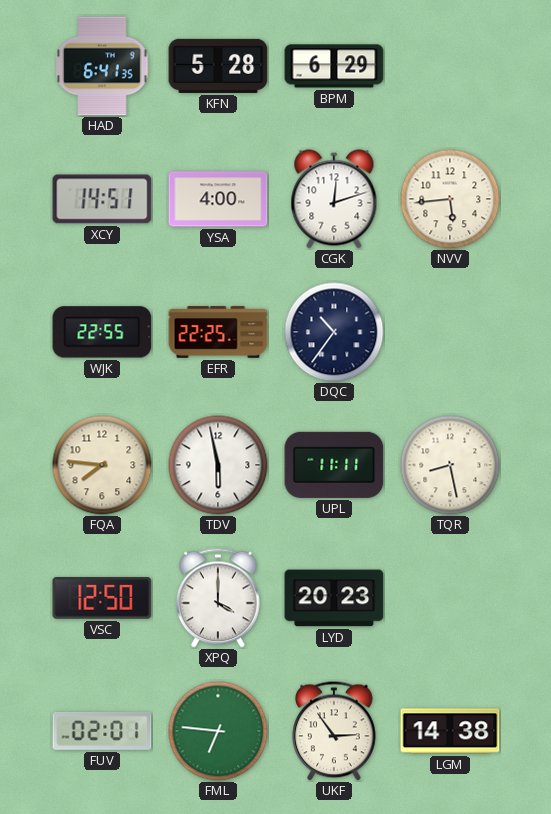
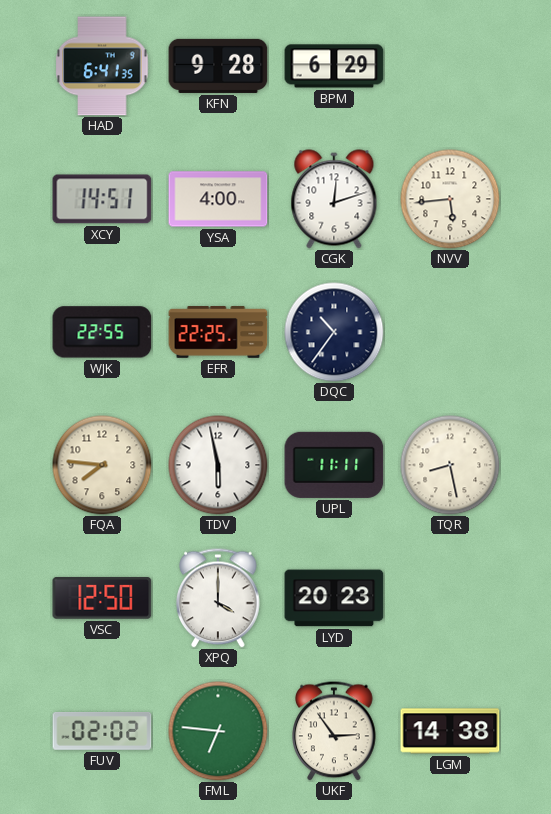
KFN: 5:28 -> 9:28 (218, 66)
FUV: 02:01 -> 02:02 (102, 732)
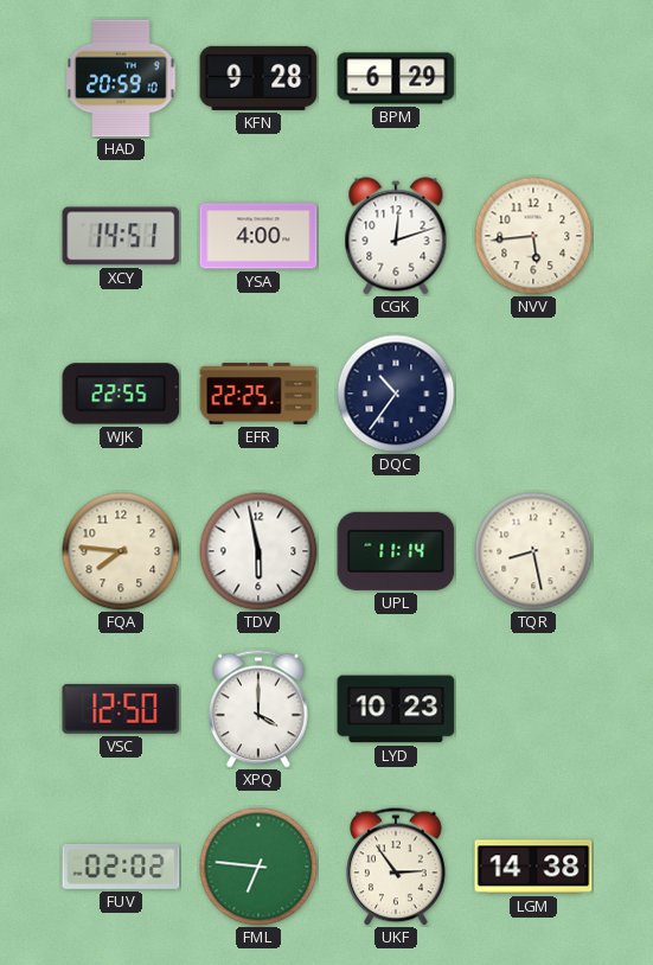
HAD: 6:41 -> 20:59 (121, 78)
UPL: 11:11 -> 11:14 (396, 551)
LYD: 20:23 -> 10:23 (396, 709)
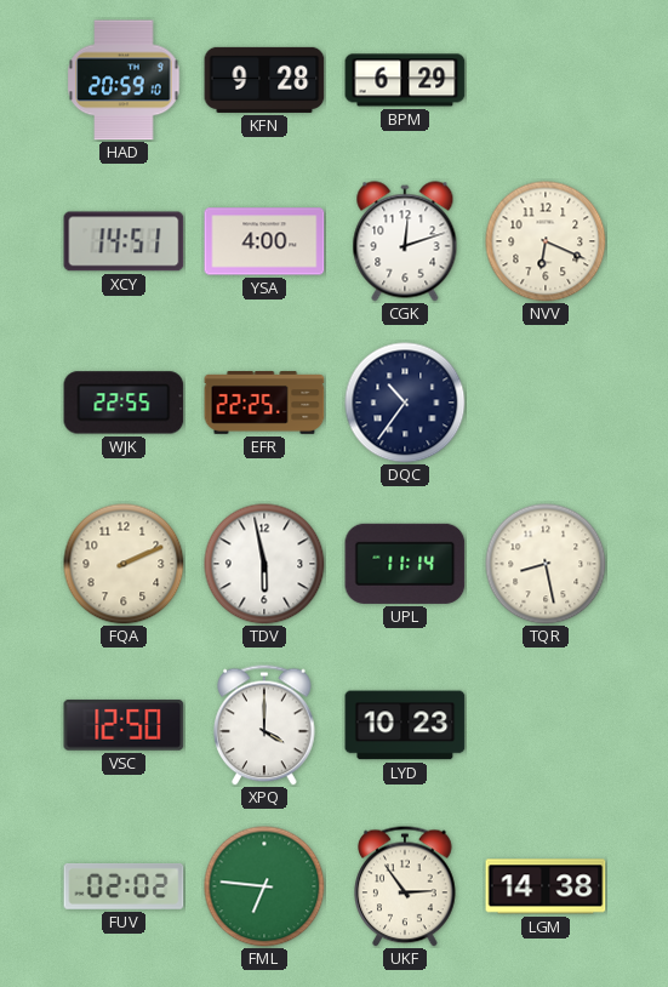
NVV: 5:44 -> 6:19 (546, 241)
FQA: 7:46 -> 2:11 (124, 564)
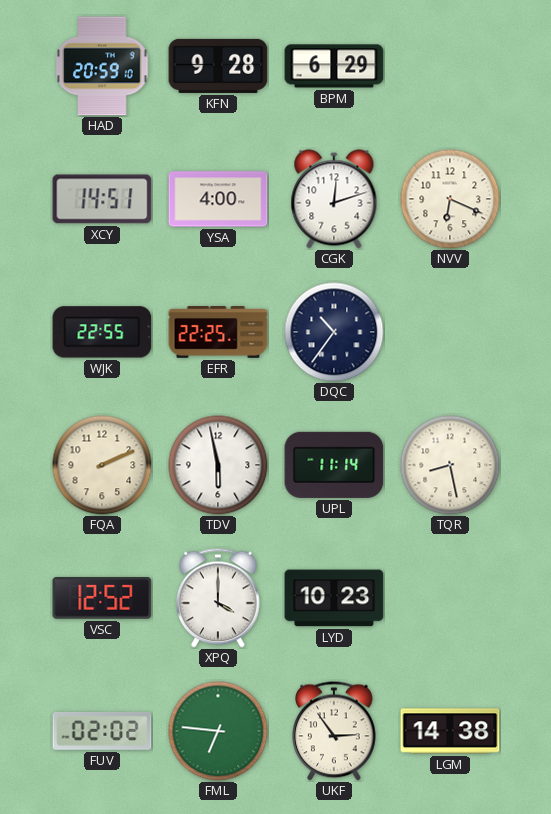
VSC: 12:50 -> 12:52 (102, 598)
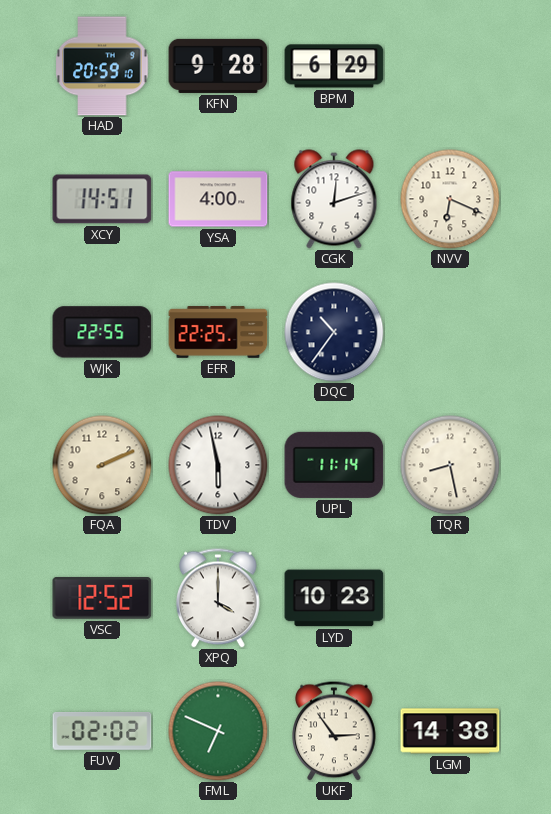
FML: 6:46 -> 6:49 (218, 731)
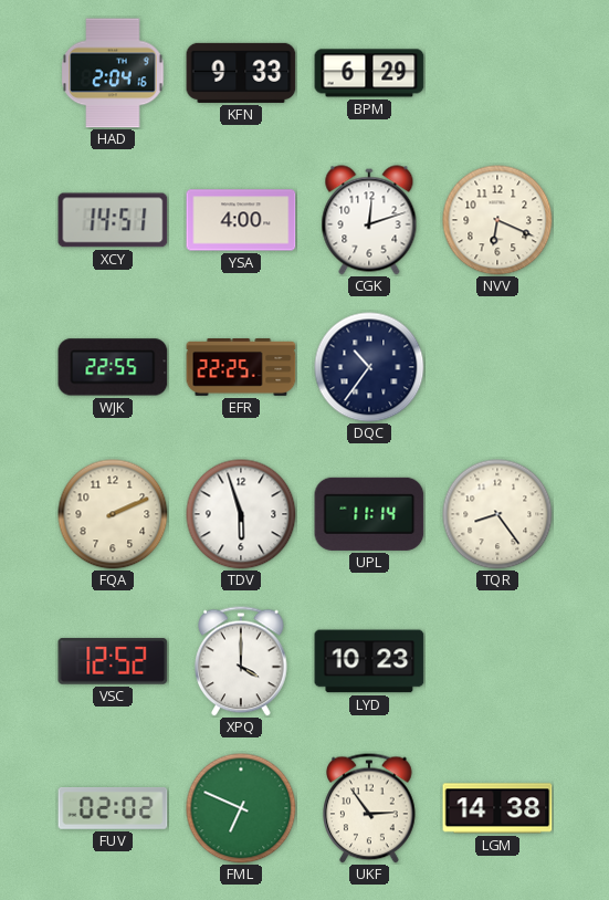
HAD: 20:59 -> 2:04 (113, 73)
KFN: 9:28 -> 9:33 (241, 73)
TDV: 5:58 -> 5:57 (241, 514)
TQR: 8:28 -> 8:24 (497, 514)
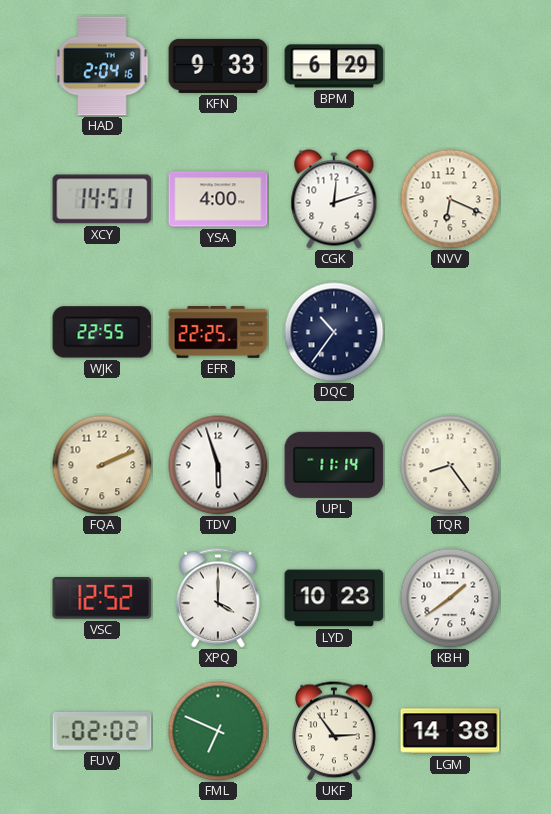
KBH: none -> 1:39 (450, 598)
